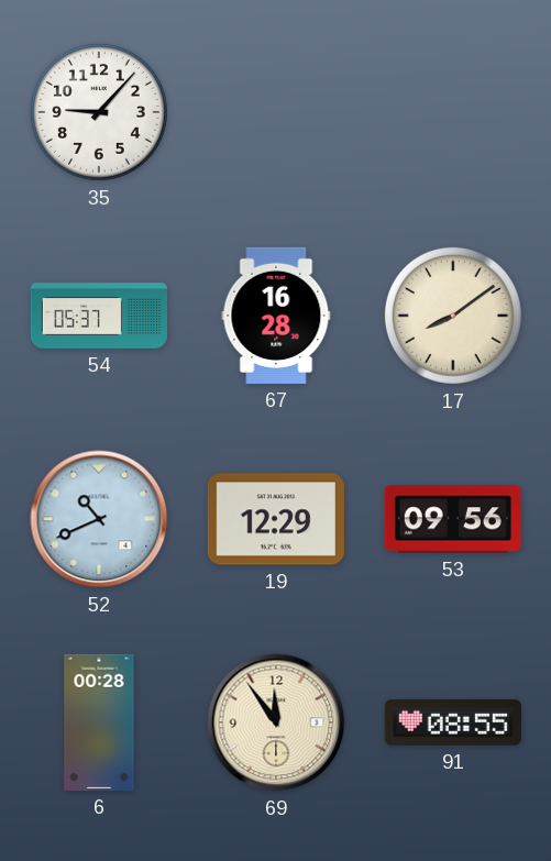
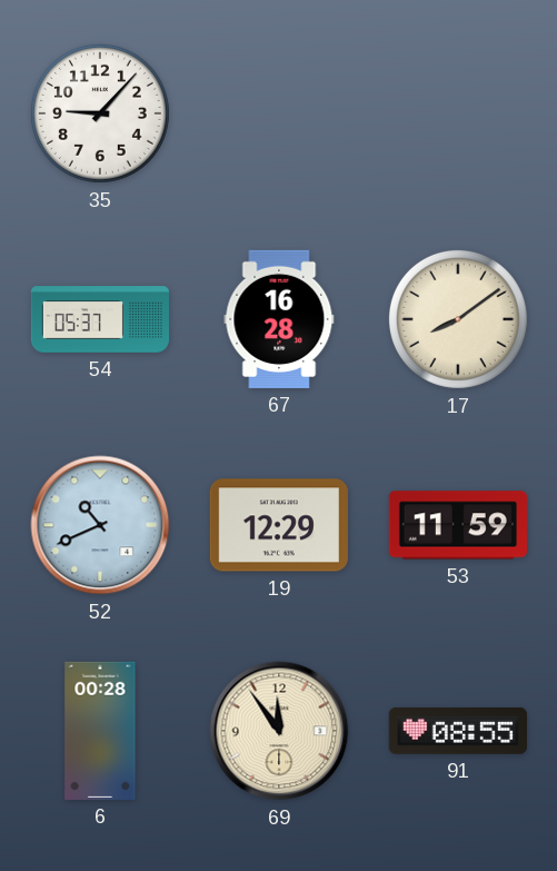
53: 09:56 -> 11:59 (458, 525)
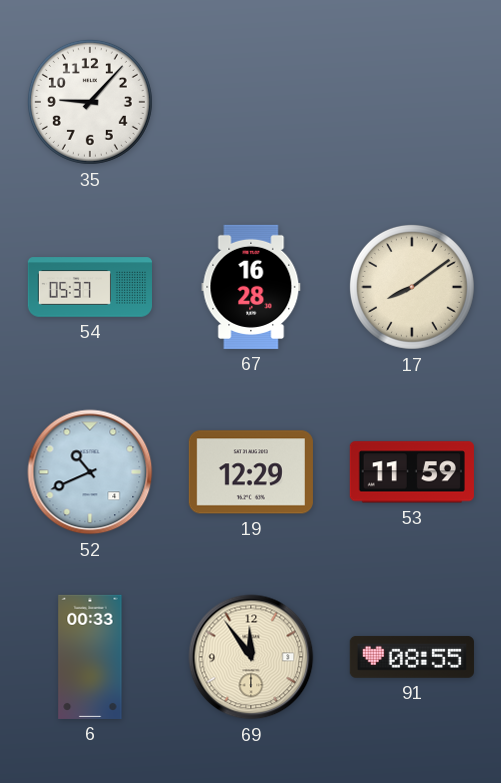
6: 00:28 -> 00:33 (90, 657)
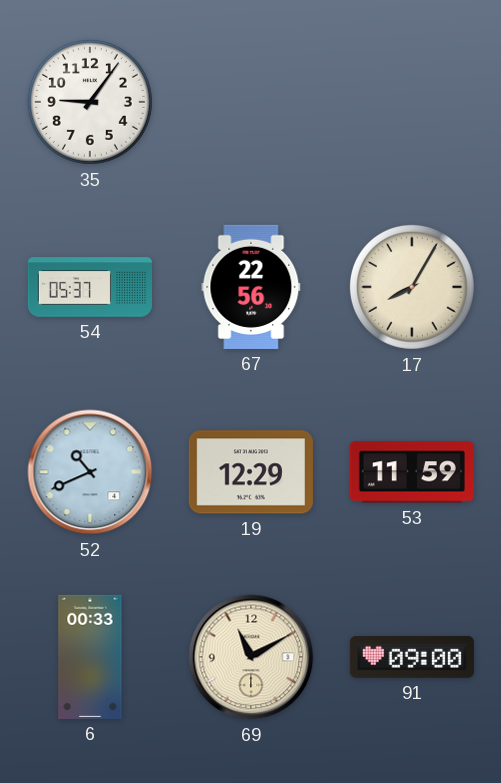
35: 9:07 -> 9:06 (90, 102)
67: 16:28 -> 22:56 (251, 287)
17: 8:09 -> 8:05 (412, 287)
69: 11:54 -> 11:10 (251, 657)
91: 08:55 -> 09:00 (412, 657)
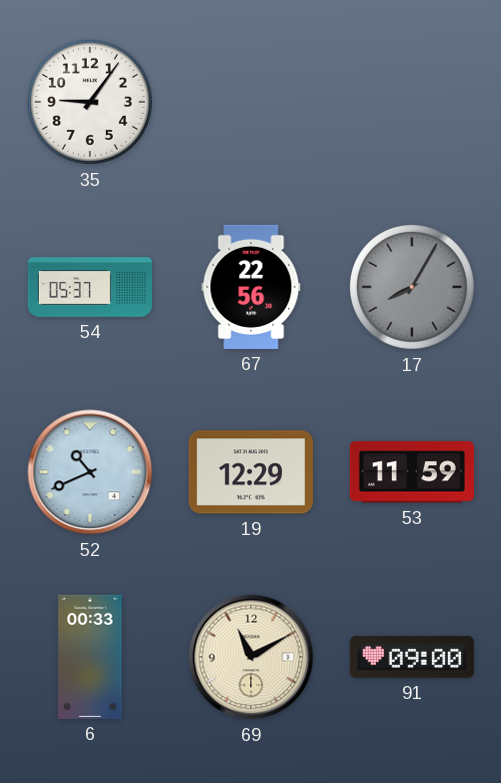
17 dial: cream -> grey (412, 287)
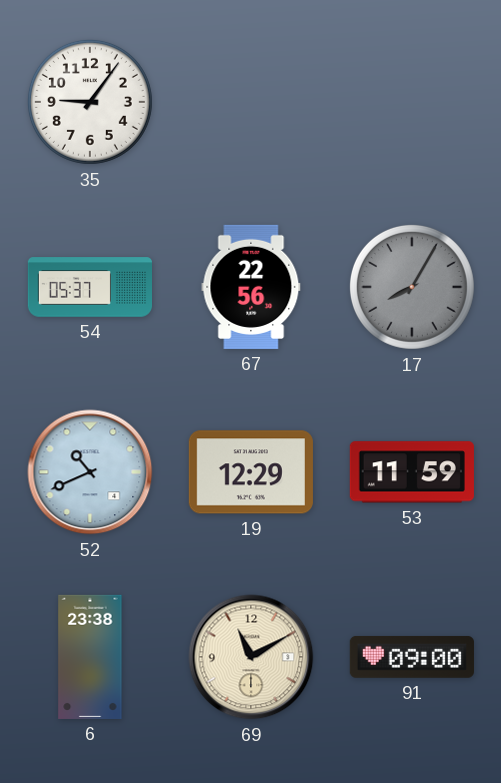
6: 00:33 -> 23:38 (90, 657)
